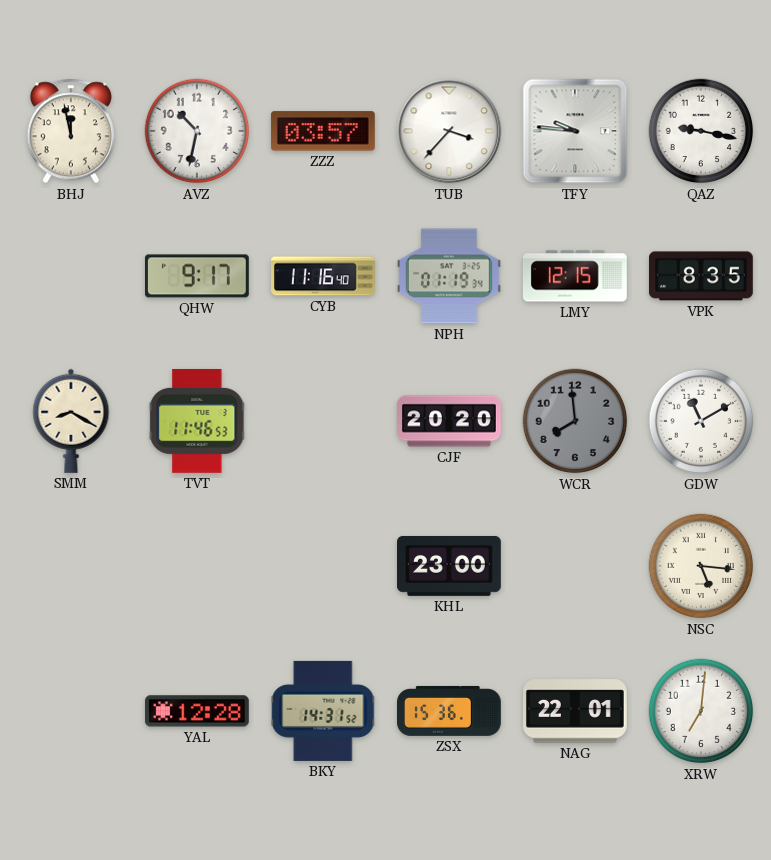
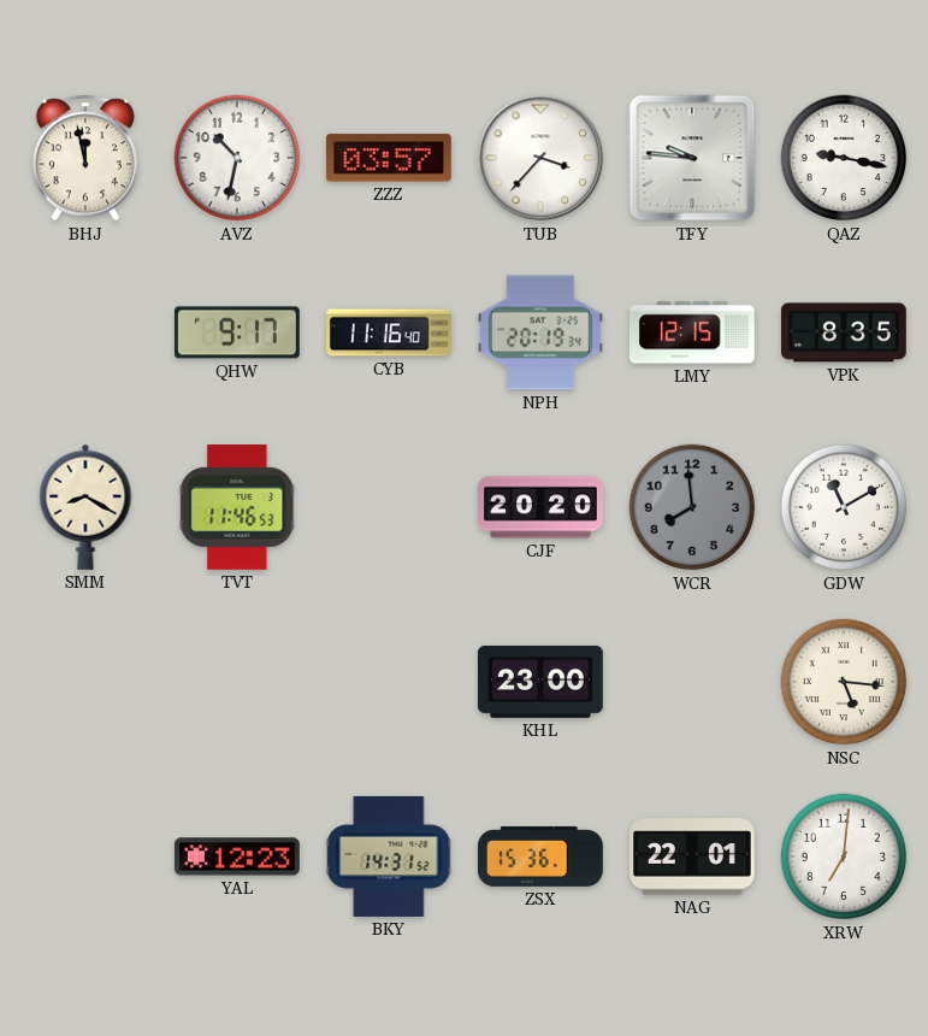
NPH: 01:19 -> 20:19 (540, 332)
YAL: 12:28 -> 12:23 (237, 857)
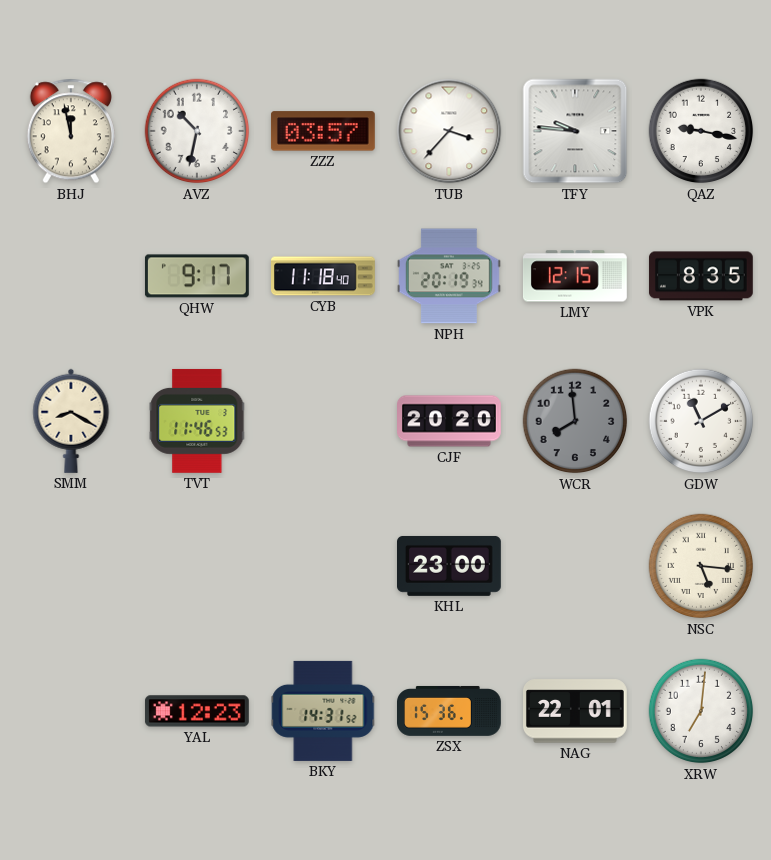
CYB: 11:16 -> 11:18 (324, 276)
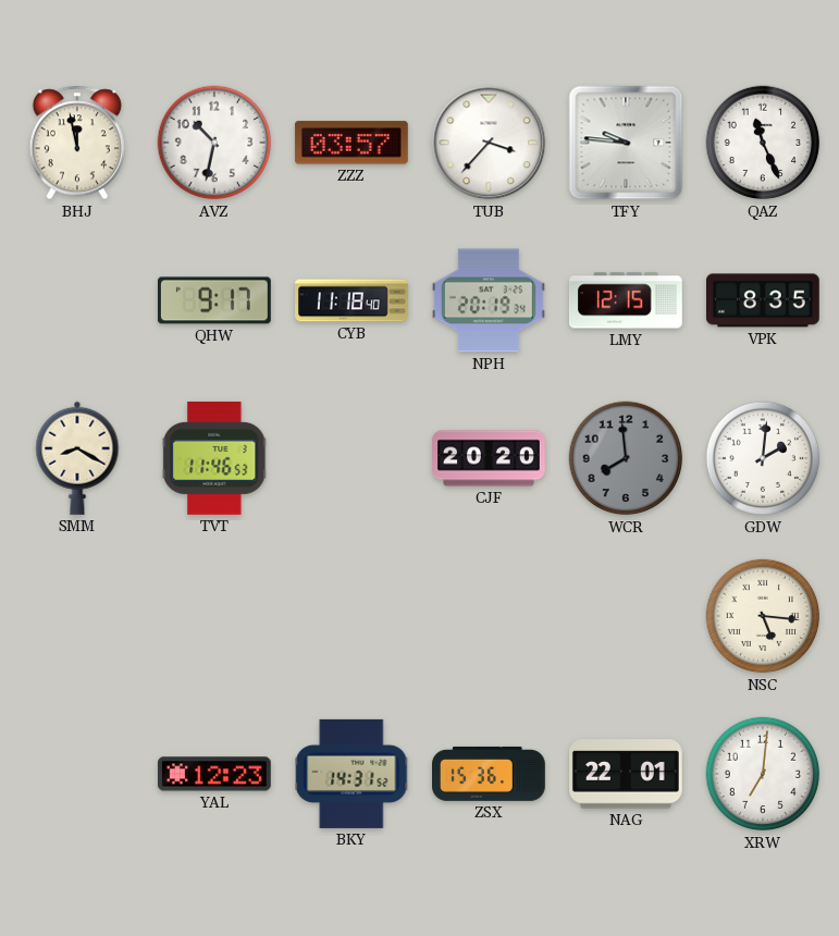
QAZ: 9:17 -> 11:26 (763, 143)
GDW: 11:10 -> 2:01 (763, 458)
KHL: 23:00 -> none (450, 566)
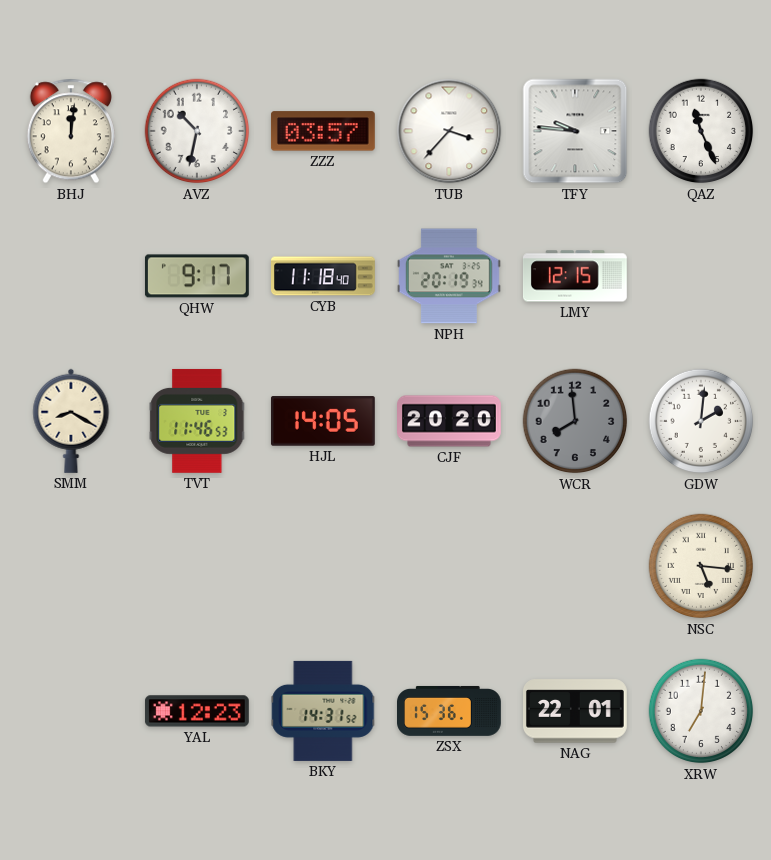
BHJ: 11:58 -> 12:01 (71, 131)
VPK: 8:35 -> none (763, 300)
HJL: none -> 14:05 (323, 421)
